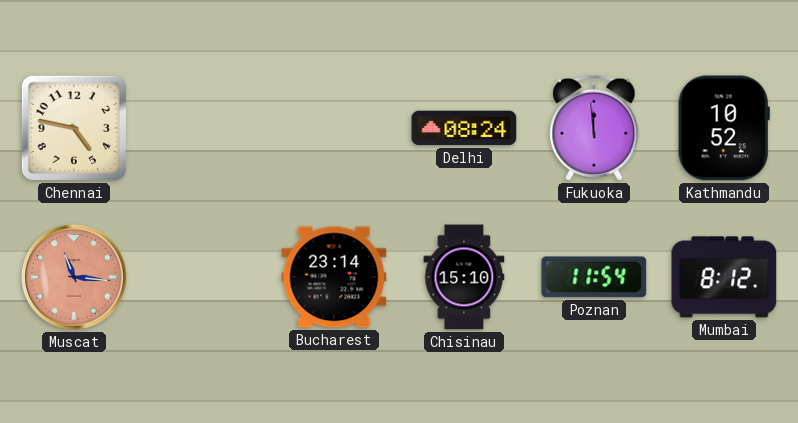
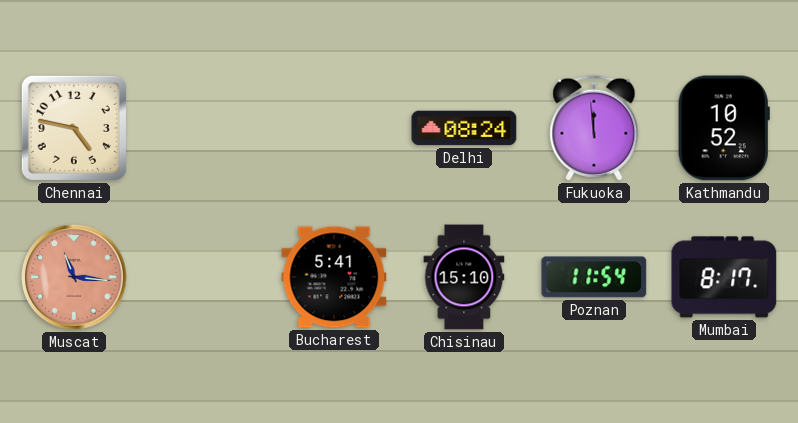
Bucharest: 23:14 -> 5:41 (334, 277)
Mumbai: 8:12 -> 8:17 (724, 277)
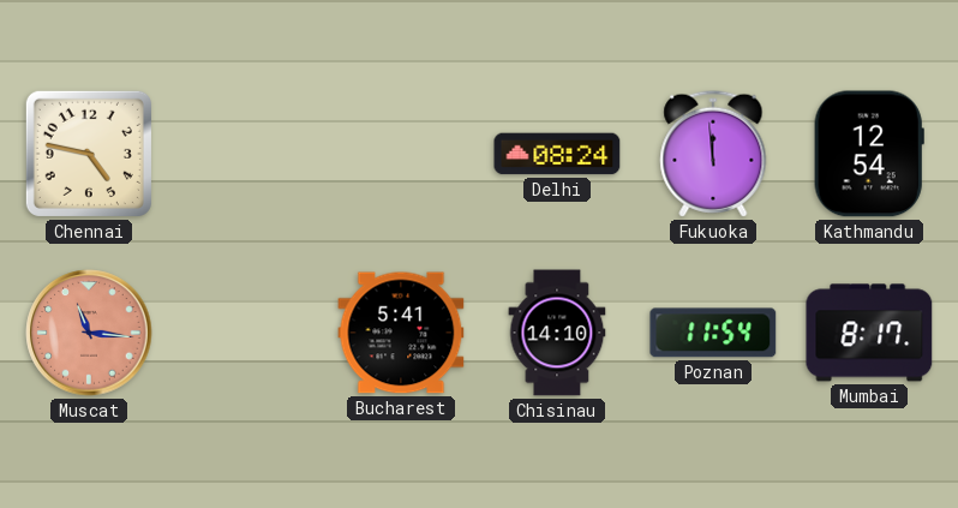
Kathmandu: 10:52 -> 12:54 (869, 154)
Chisinau: 15:10 -> 14:10 (557, 333)
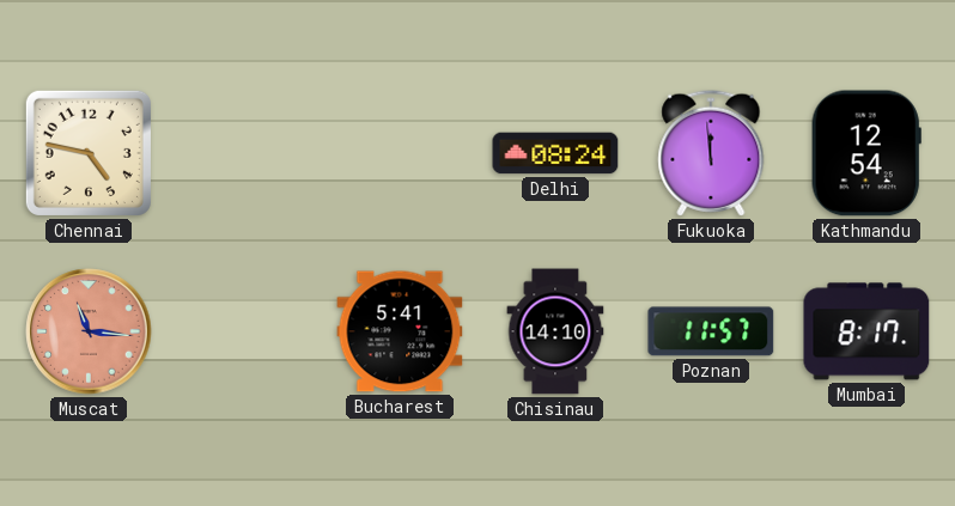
Poznan: 11:54 -> 11:57 (711, 331)
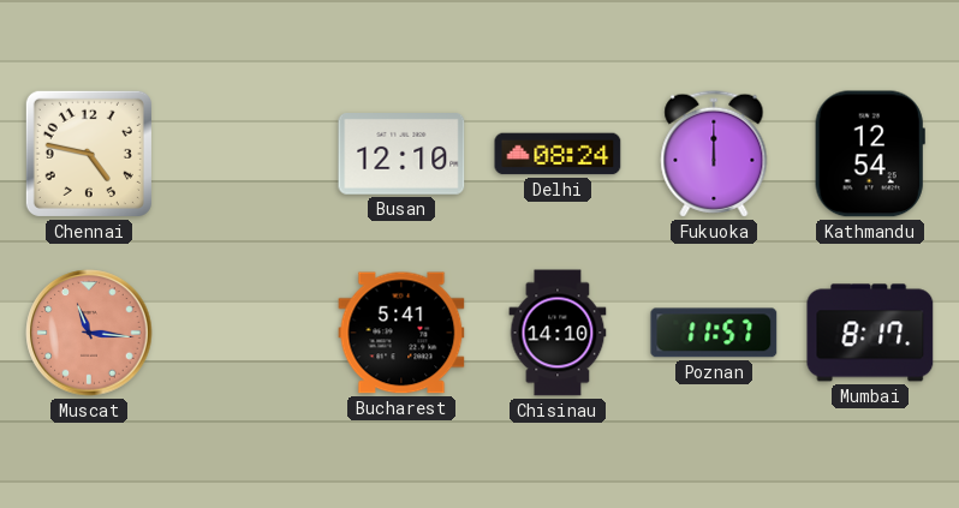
Busan: none -> 12:10 (401, 155)
Fukuoka: 11:59 -> 12:00 (714, 154)
